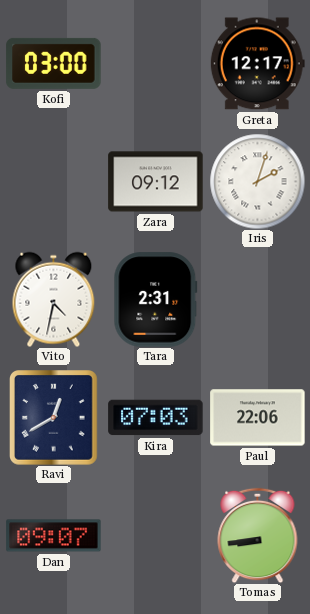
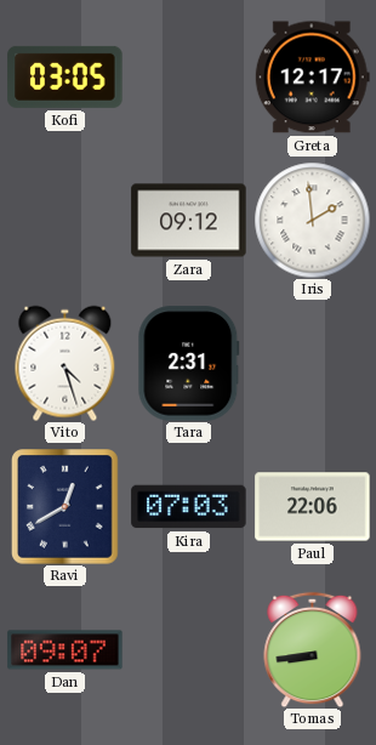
Kofi: 03:00 -> 03:05 (65, 76)
Iris: 2:03 -> 1:59 (312, 220)
Vito: 4:32 -> 4:27 (65, 363)
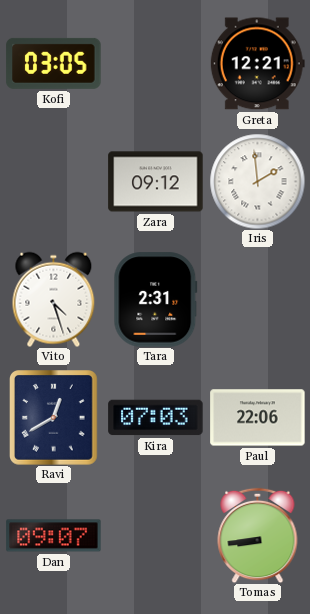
Greta: 12:17 -> 12:21 (257, 64)
